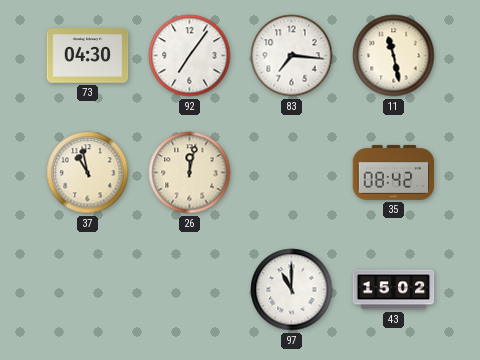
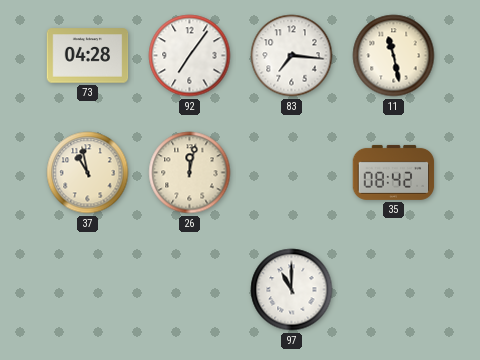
73: 04:30 -> 04:28 (88, 56)
43: 15:02 -> none (394, 290)
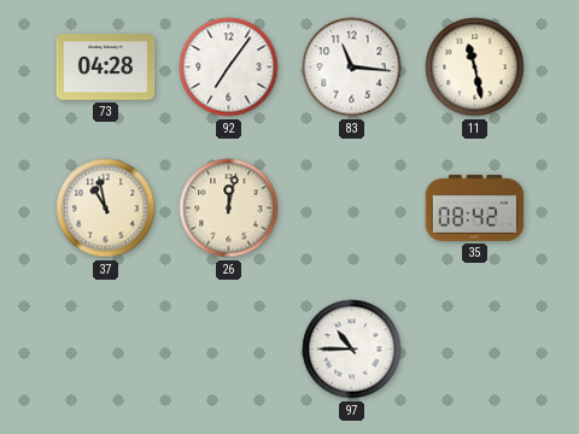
83: 7:16 -> 11:16 (352, 68)
97: 11:00 -> 10:45 (352, 350)
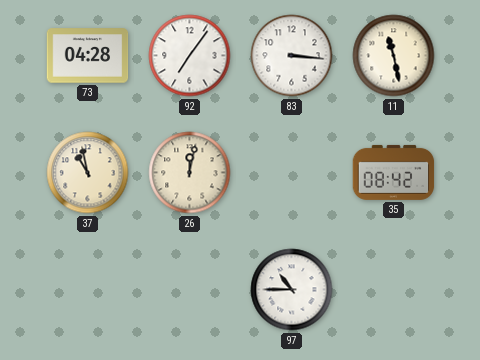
83: 11:16 -> 3:16 (292, 56)
